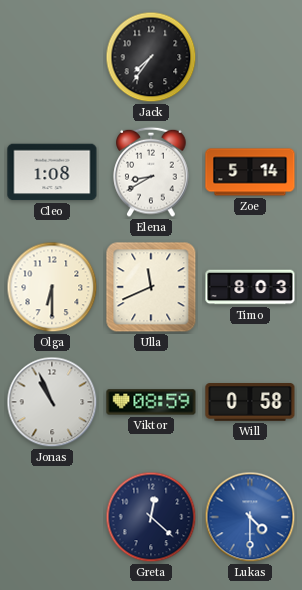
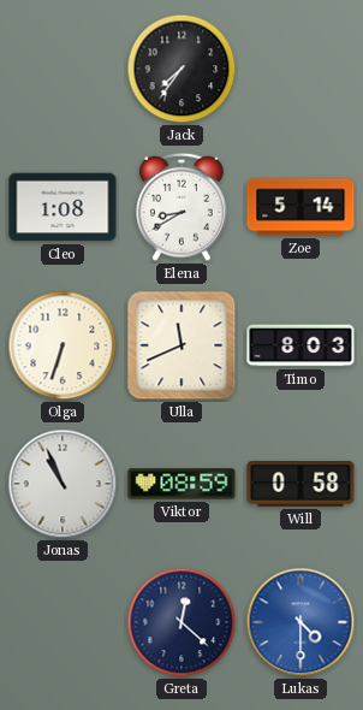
Olga: 6:30 -> 6:33 (63, 345)
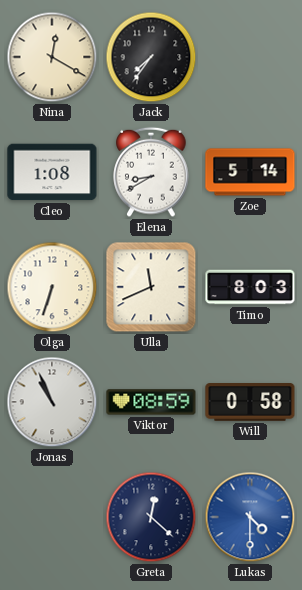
Nina: none -> 12:20 (52, 57)
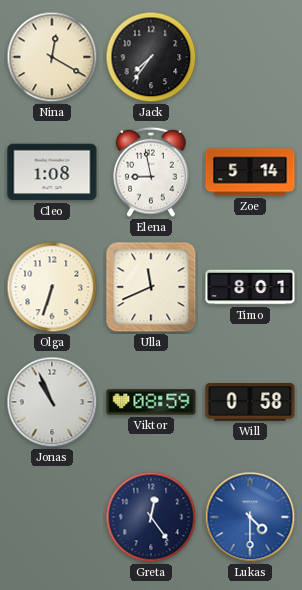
Elena: 8:40 -> 8:58 (151, 172)
Timo: 8:03 -> 8:01 (250, 287)
Greta: 12:22 -> 12:24 (151, 517)
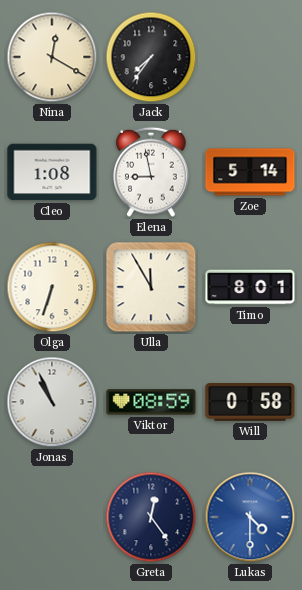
Ulla: 11:41 -> 11:55 (151, 287)
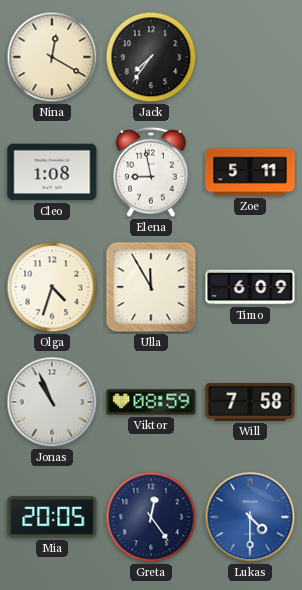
Zoe: 5:14 -> 5:11 (250, 172)
Olga: 6:33 -> 4:33 (52, 287)
Timo: 8:01 -> 6:09 (250, 287)
Will: 0:58 -> 7:58 (250, 403)
Mia: none -> 20:05 (52, 517)
